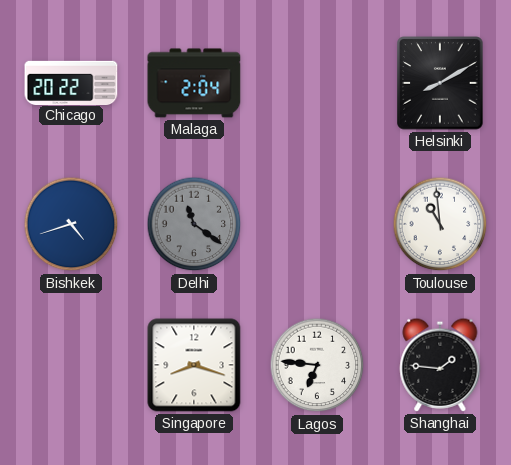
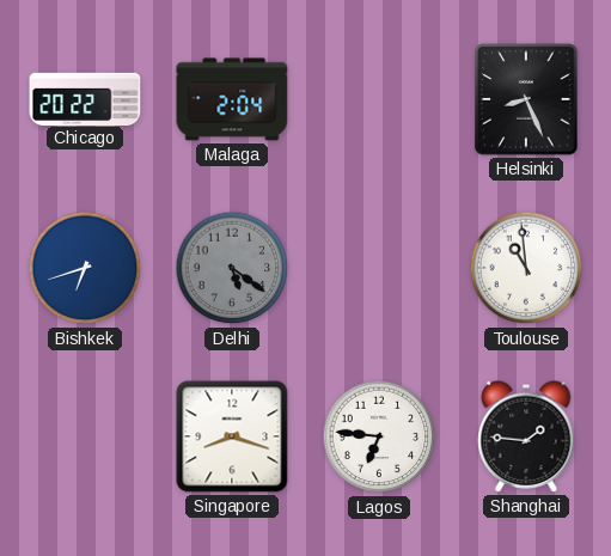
Helsinki: 8:10 -> 8:26 (526, 99)
Bishkek: 4:42 -> 6:42 (85, 268)
Delhi: 11:21 -> 5:21 (232, 268)
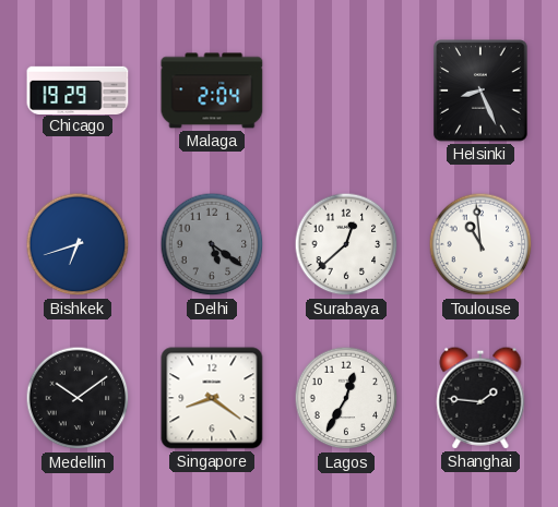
Chicago: 20:22 -> 19:29 (78, 89)
Surabaya: none -> 12:38 (346, 244)
Medellin: none -> 10:09 (78, 398)
Singapore: 8:18 -> 8:21 (212, 398)
Lagos: 6:46 -> 12:35 (346, 398)
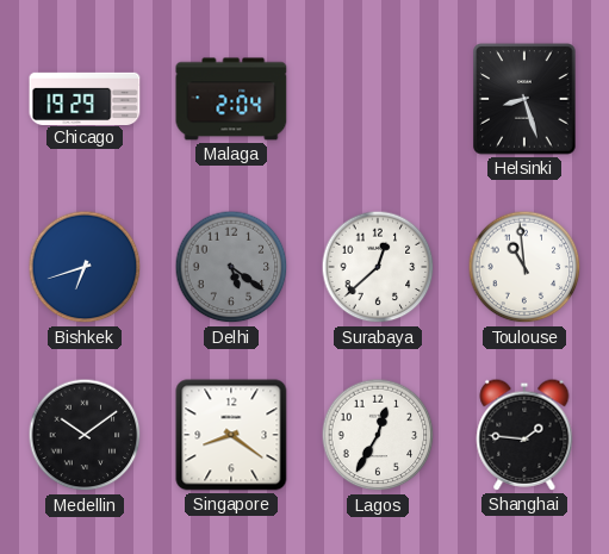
Helsinki: 8:26 -> 8:27 (524, 99)
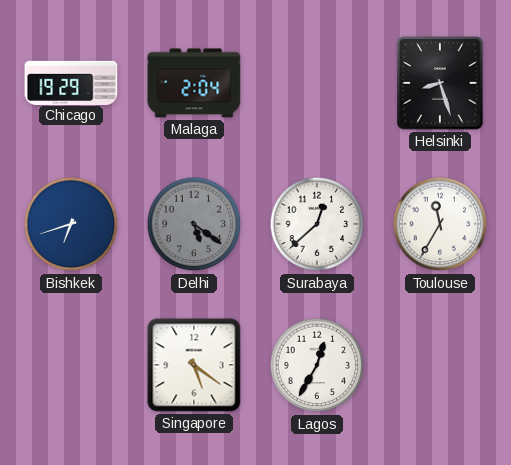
Toulouse: 10:59 -> 11:35 (440, 224)
Medellin: 10:09 -> none (85, 435)
Singapore: 8:21 -> 5:21 (194, 365)
Shanghai: 1:46 -> none (524, 435)
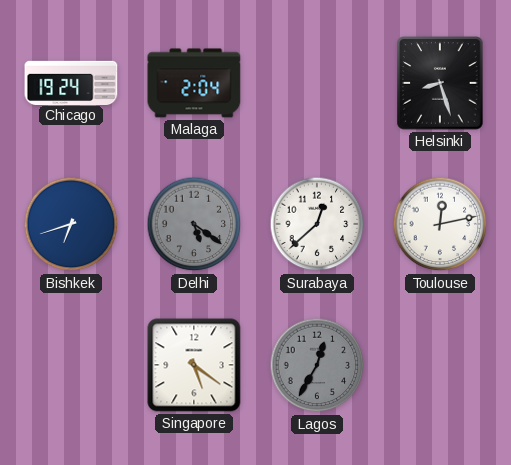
Chicago: 19:29 -> 19:24 (71, 82)
Toulouse: 11:35 -> 12:13 (440, 224)
Lagos dial: white -> grey (317, 365)
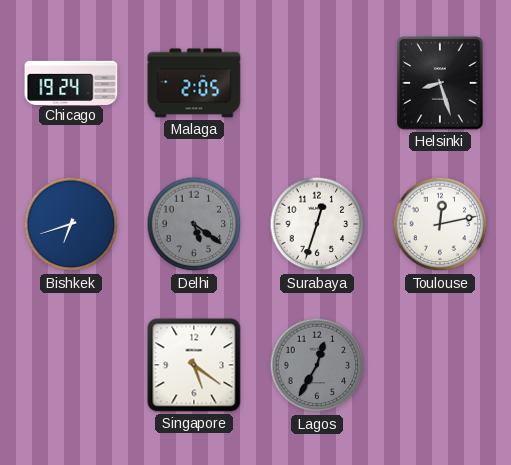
Malaga: 2:04 -> 2:05 (194, 83)
Surabaya: 12:38 -> 12:33 (317, 224)
